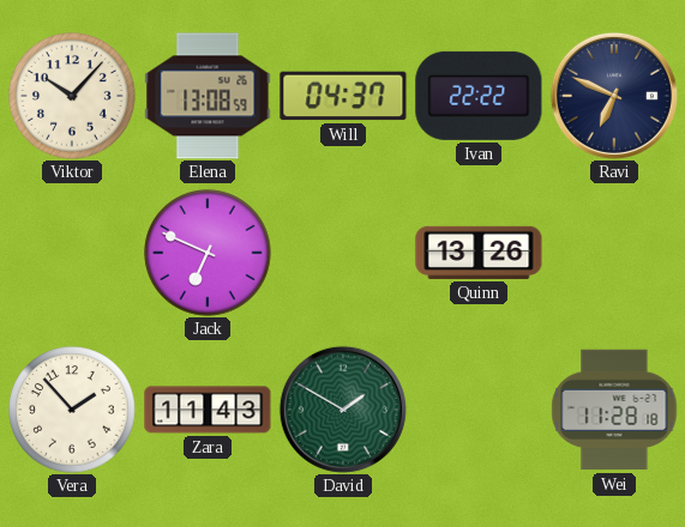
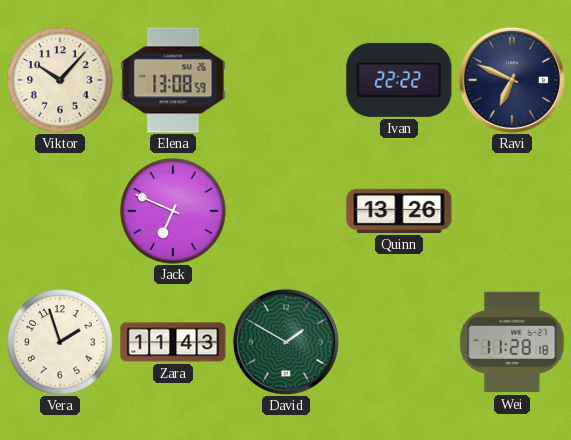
Will: 04:37 -> none (343, 96)
Vera: 1:53 -> 1:57 (60, 342)
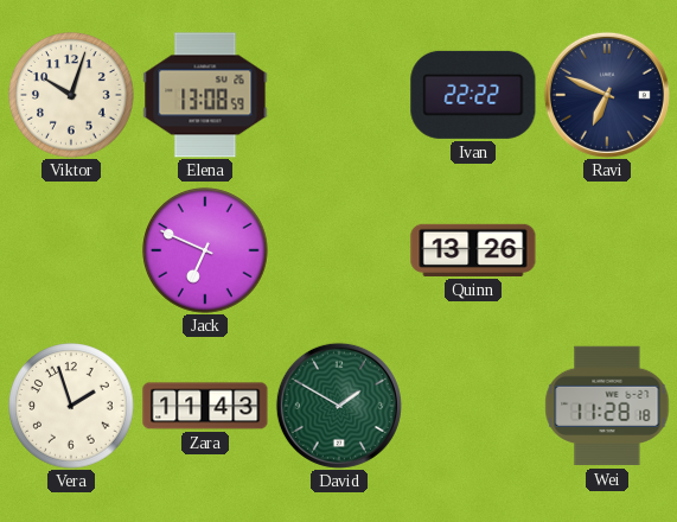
Viktor: 10:07 -> 10:03 (71, 95)
